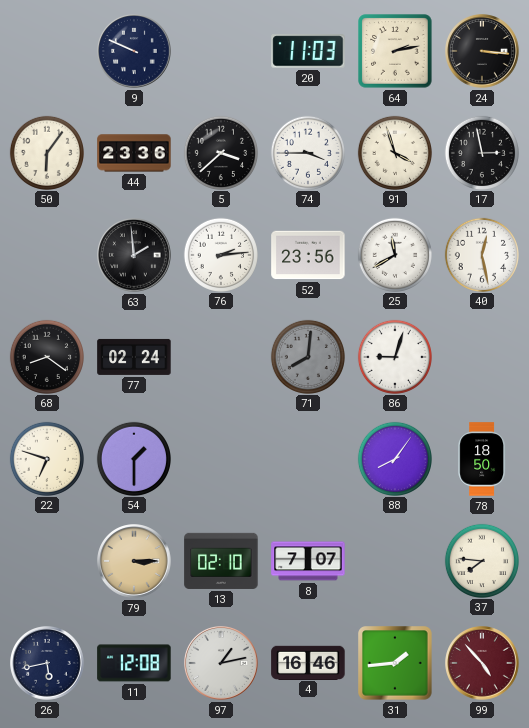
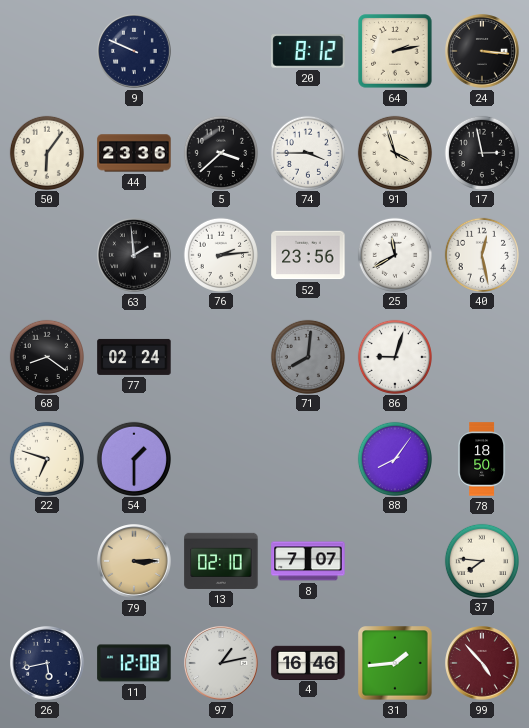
20: 11:03 -> 8:12 (308, 51)
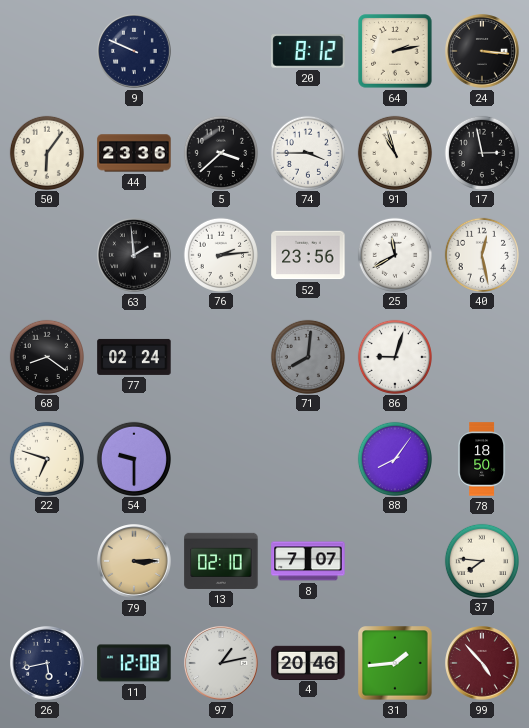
91: 3:57 -> 10:57 (394, 152)
54: 1:30 -> 9:30 (133, 458)
4: 16:46 -> 20:46 (308, 662)
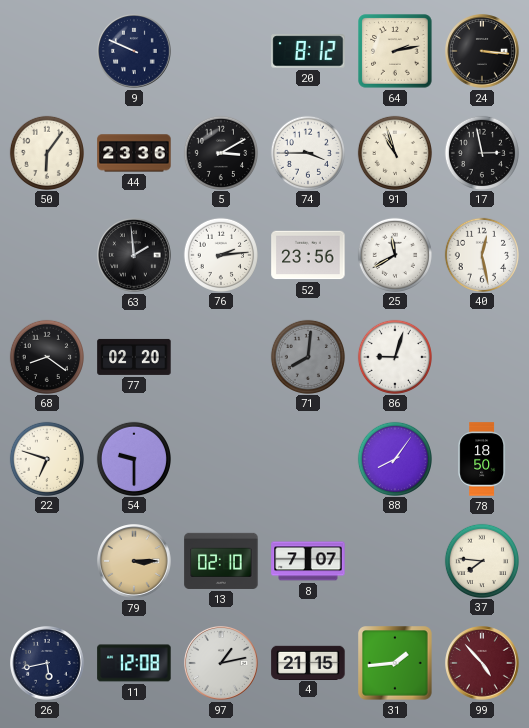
5: 3:38 -> 3:10 (220, 152)
77: 02:24 -> 02:20 (134, 357)
4: 20:46 -> 21:15 (308, 662)
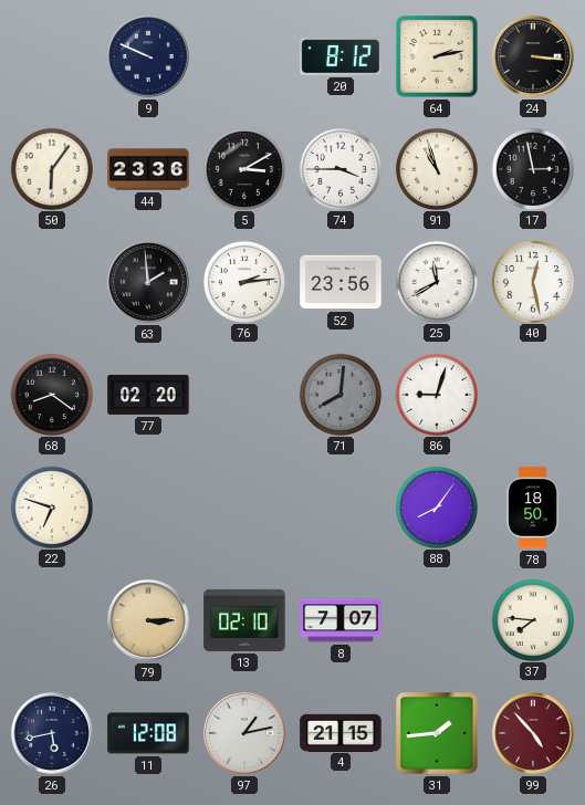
54: 9:30 -> none (133, 458)
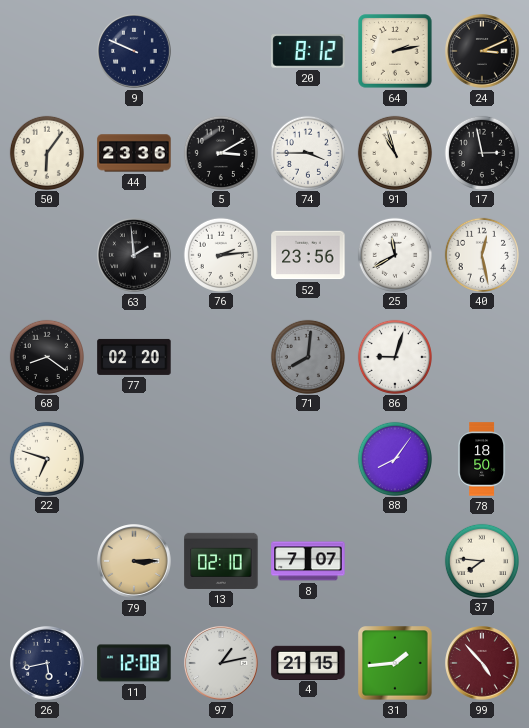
24: 3:16 -> 3:11 (482, 51)
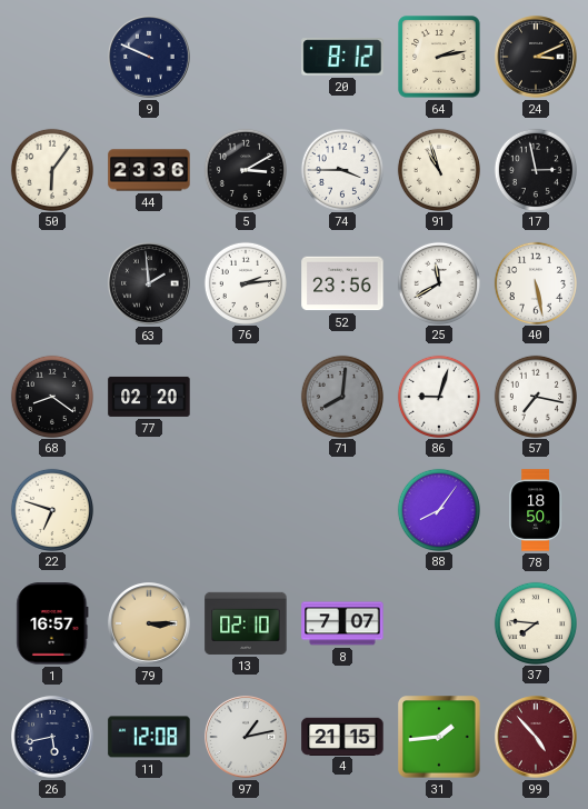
40: 12:28 -> 5:28 (535, 282)
57: none -> 7:17 (535, 396)
1: none -> 16:57 (52, 623)
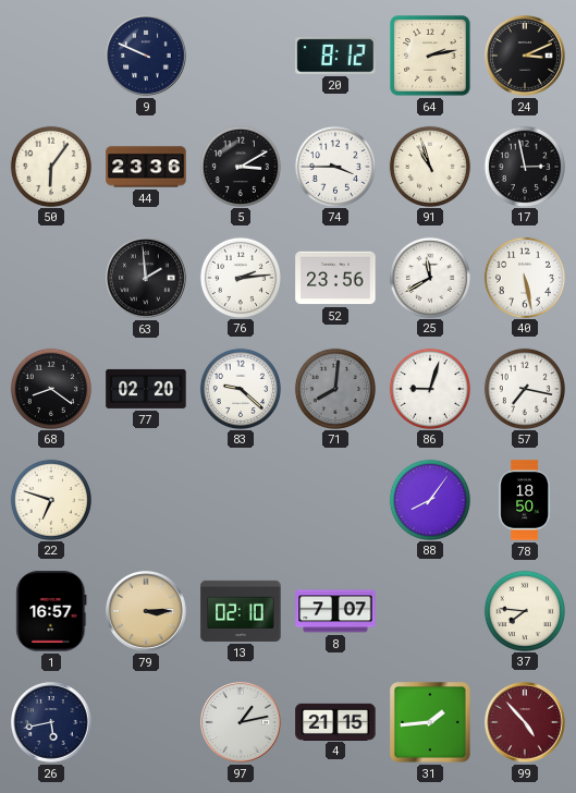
83: none -> 9:22 (240, 388)
11: 12:08 -> none (149, 737)
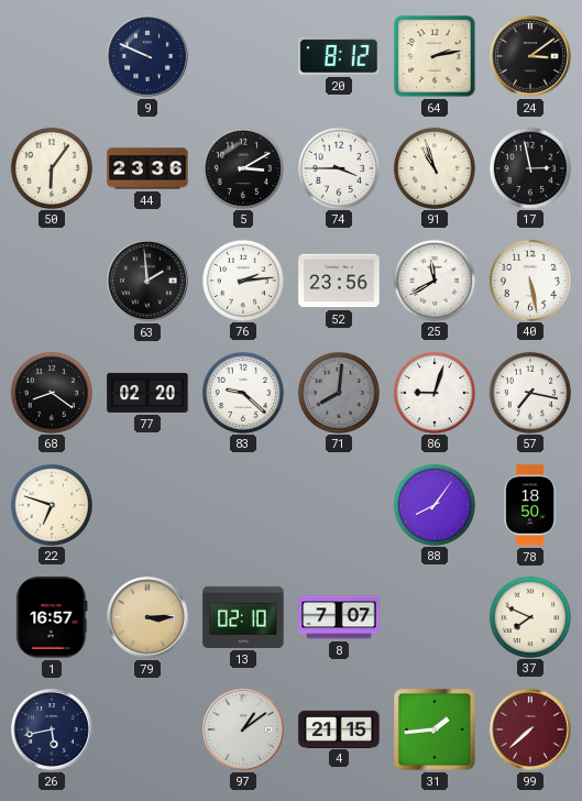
24: 3:11 -> 3:09 (530, 56)
37: 7:46 -> 7:49 (529, 616)
97: 1:13 -> 1:09 (243, 729)
99: 4:53 -> 7:38 (530, 729)
